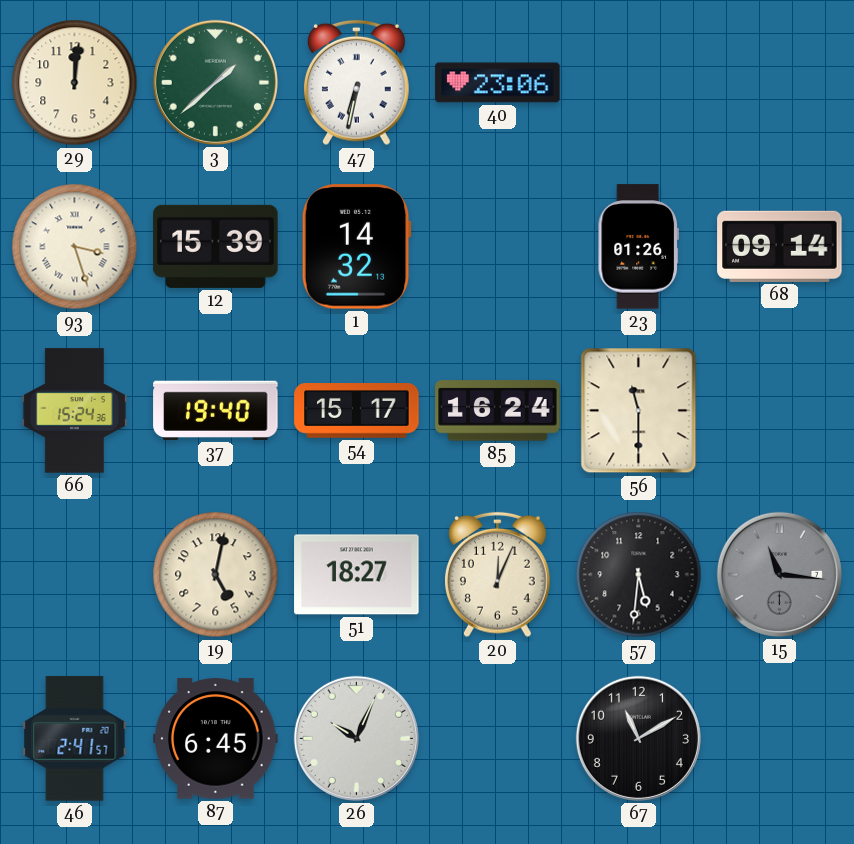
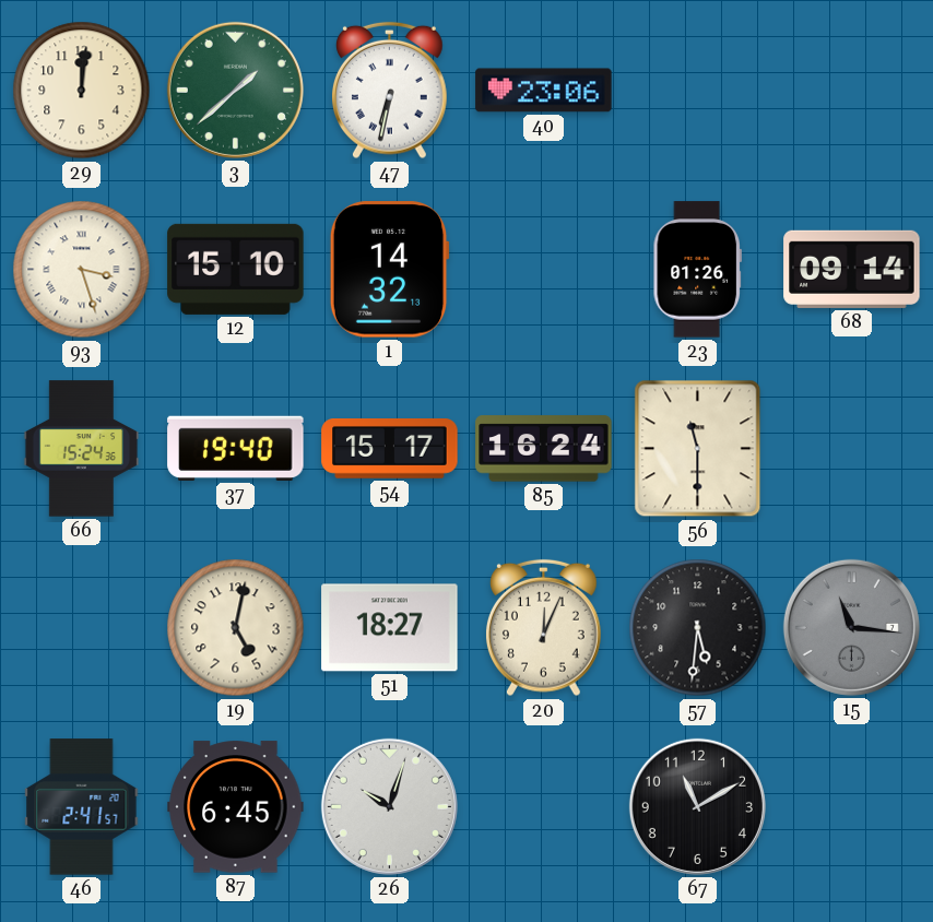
12: 15:39 -> 15:10 (236, 269)
26: 10:04 -> 10:03 (389, 806)
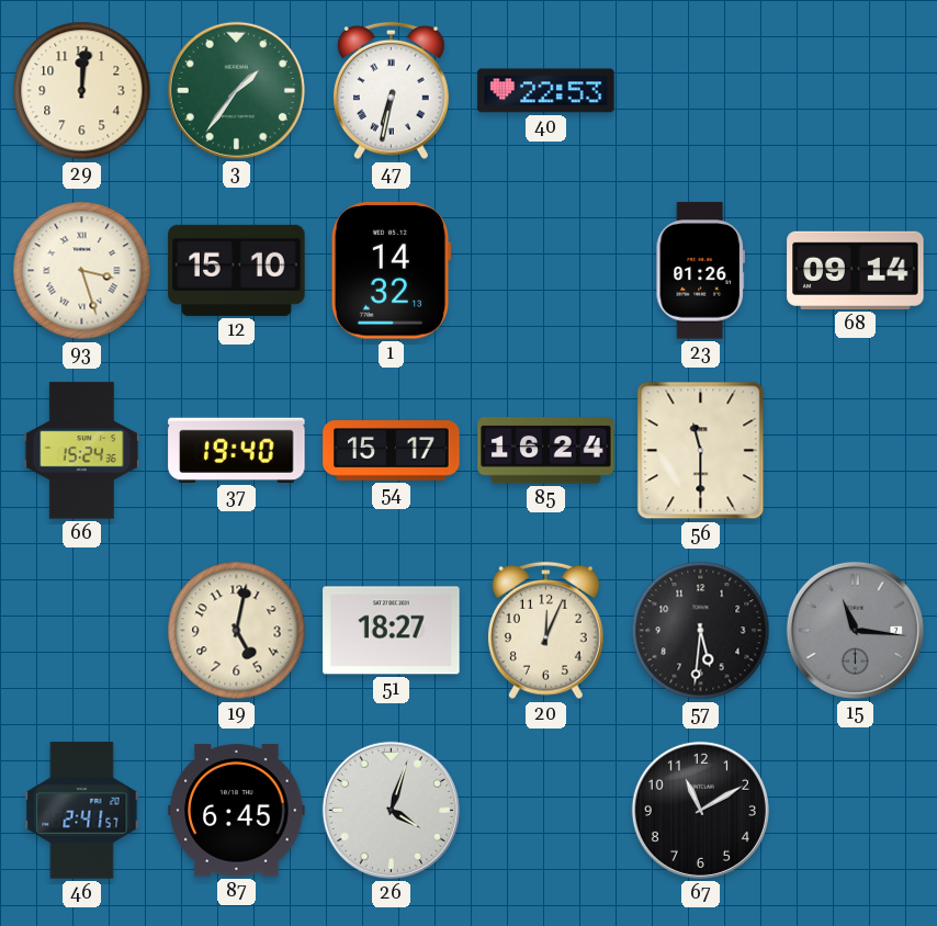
3: 1:38 -> 1:36 (236, 90)
40: 23:06 -> 22:53 (546, 91)
26: 10:03 -> 4:03 (391, 810)
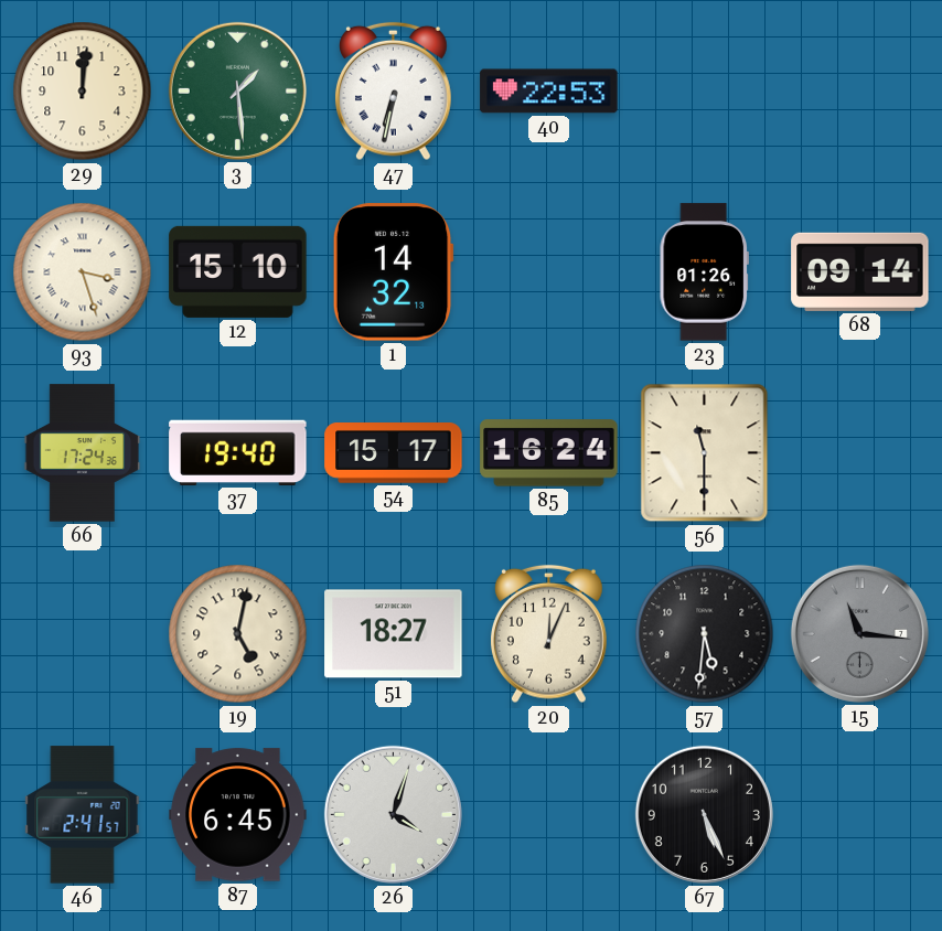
3: 1:36 -> 1:29 (237, 90)
66: 15:24 -> 17:24 (83, 453)
67: 11:10 -> 5:26 (704, 814)
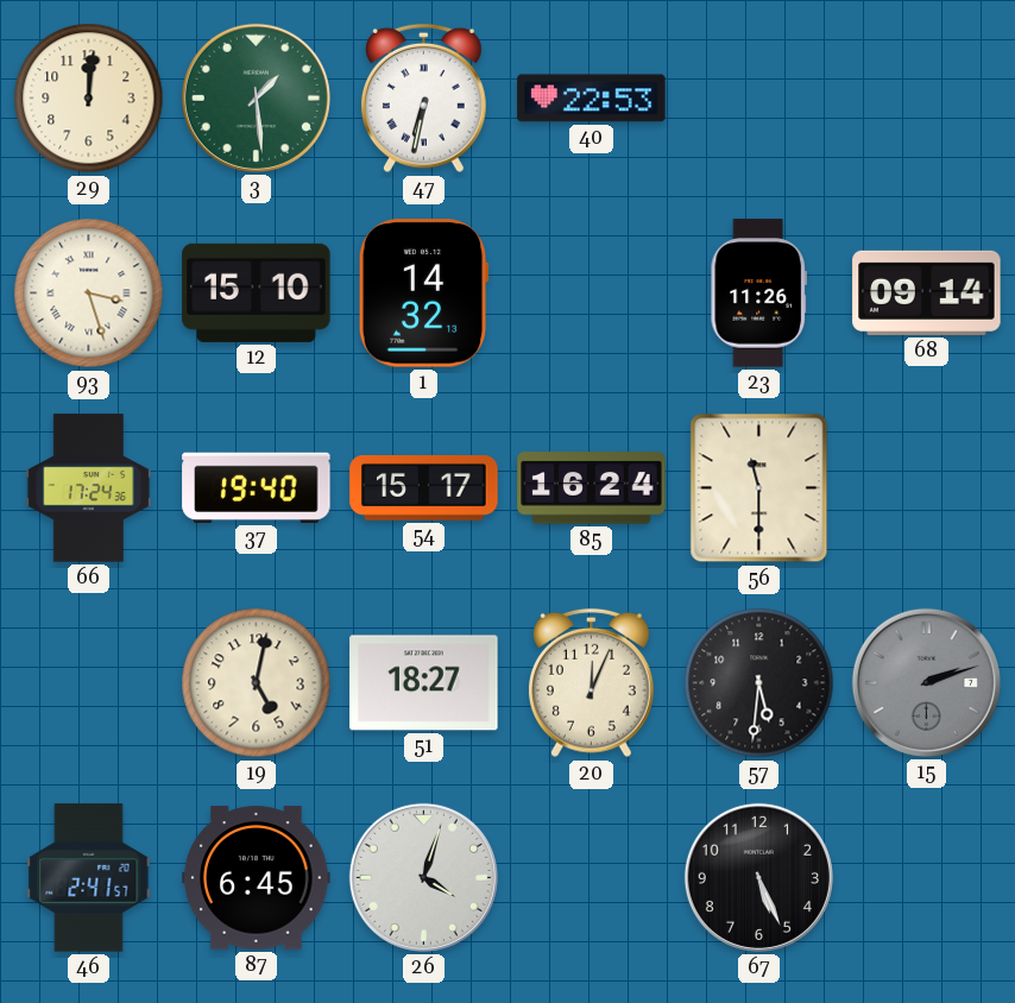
23: 01:26 -> 11:26 (758, 294)
15: 11:16 -> 2:12 (926, 682)
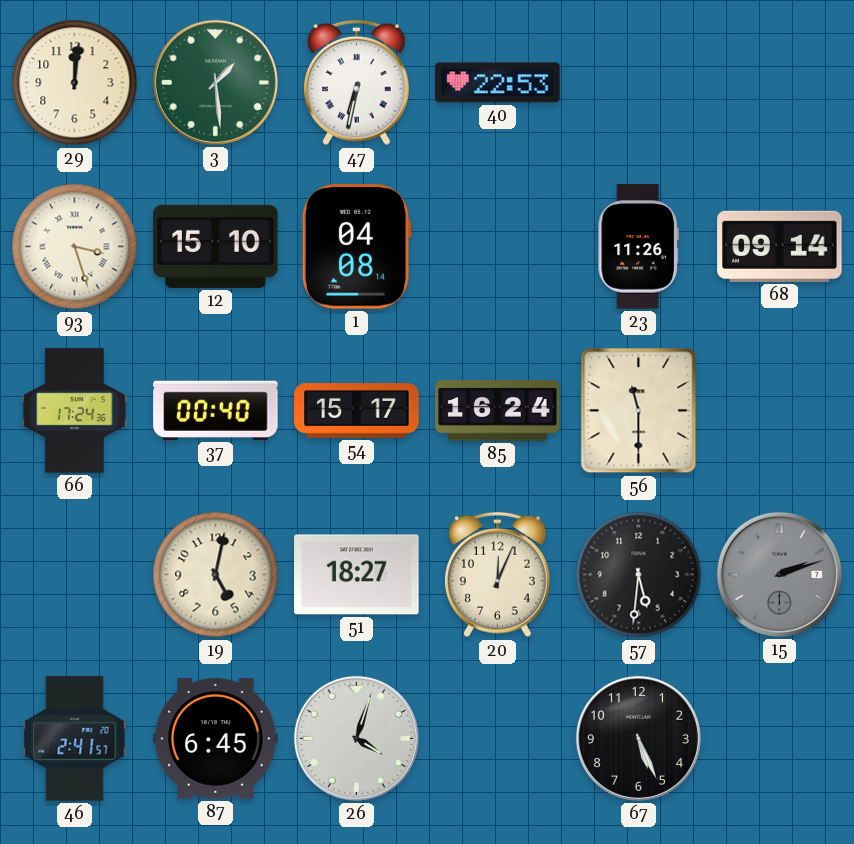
1: 14:32 -> 04:08 (356, 247)
37: 19:40 -> 00:40 (216, 410)
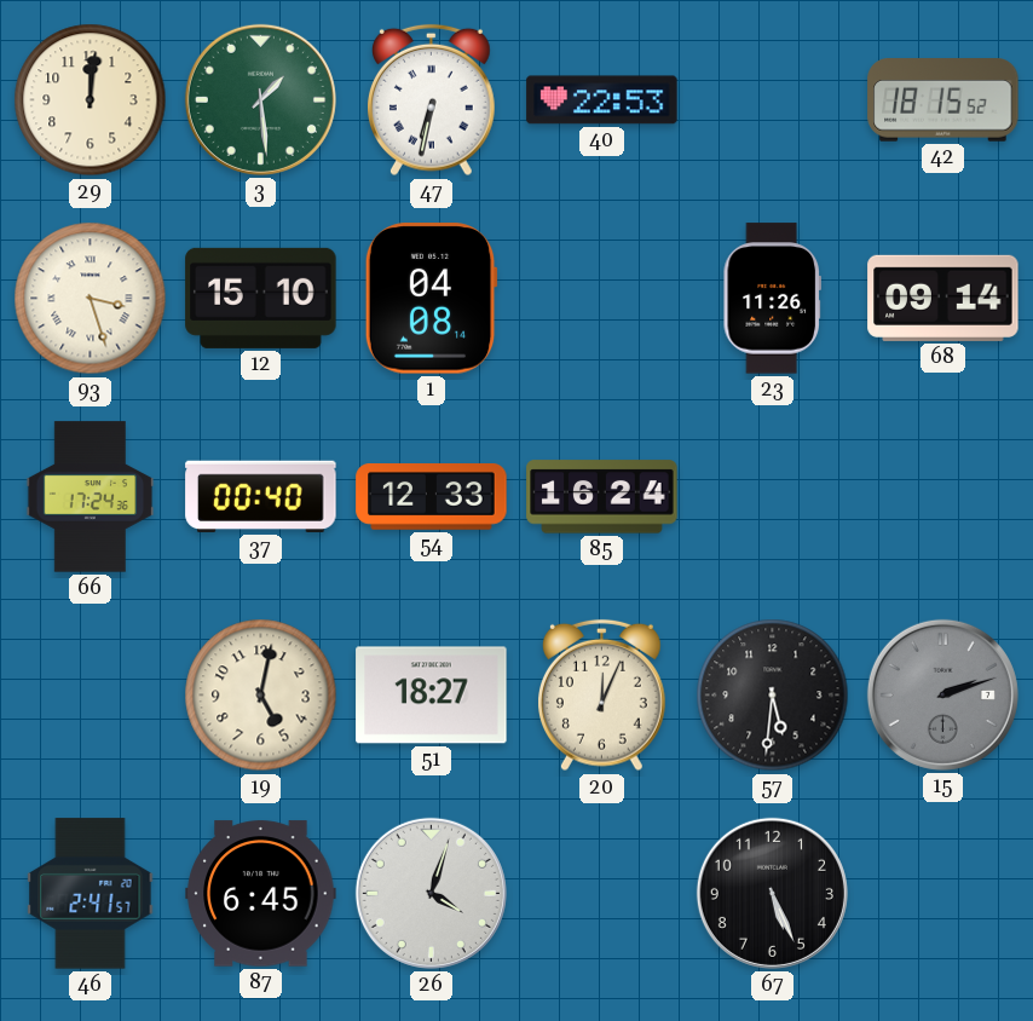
42: none -> 18:15 (943, 100)
54: 15:17 -> 12:33 (432, 497)
56: 11:30 -> none (639, 411)
